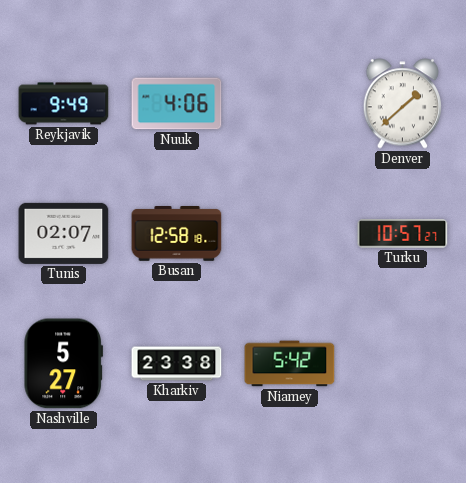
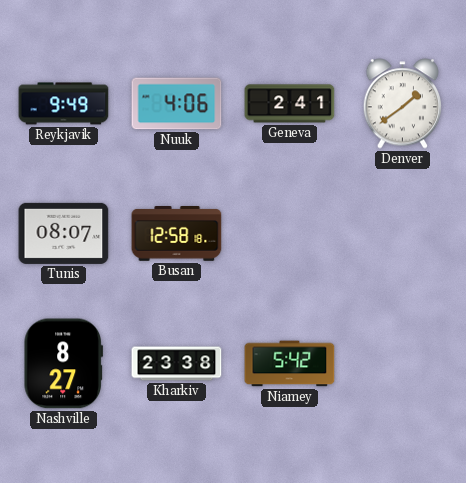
Geneva: none -> 2:41 (290, 104)
Denver: 1:38 -> 1:39 (403, 104)
Tunis: 02:07 -> 08:07 (64, 233)
Turku: 10:57 -> none (403, 234)
Nashville: 5:27 -> 8:27 (63, 364)
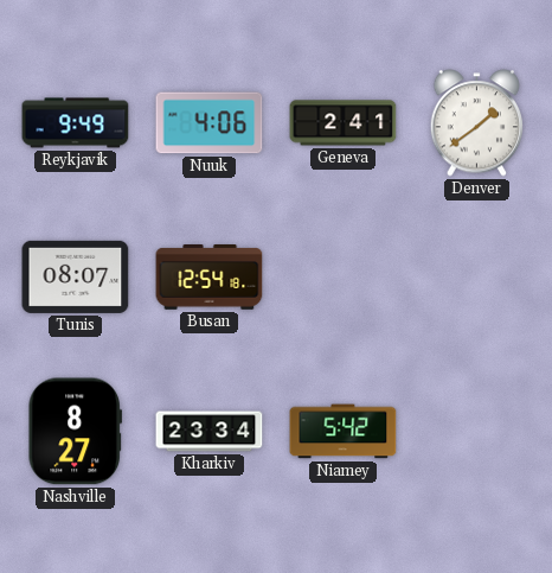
Busan: 12:58 -> 12:54 (210, 278)
Kharkiv: 23:38 -> 23:34 (210, 432)
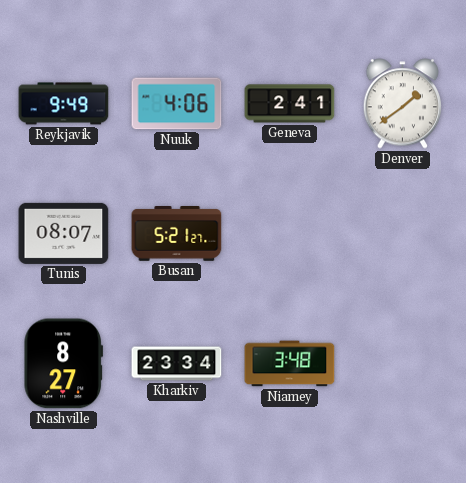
Busan: 12:54 -> 5:21 (177, 234)
Niamey: 5:42 -> 3:48 (290, 364)
